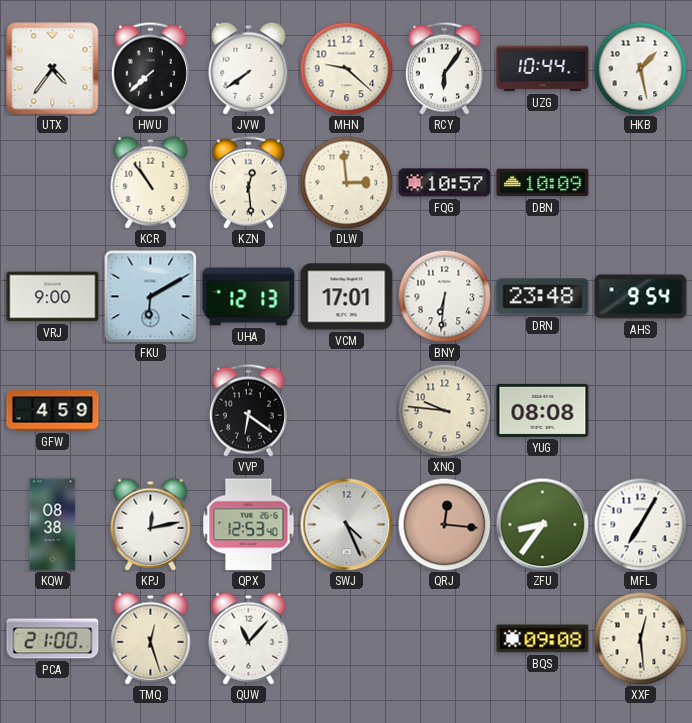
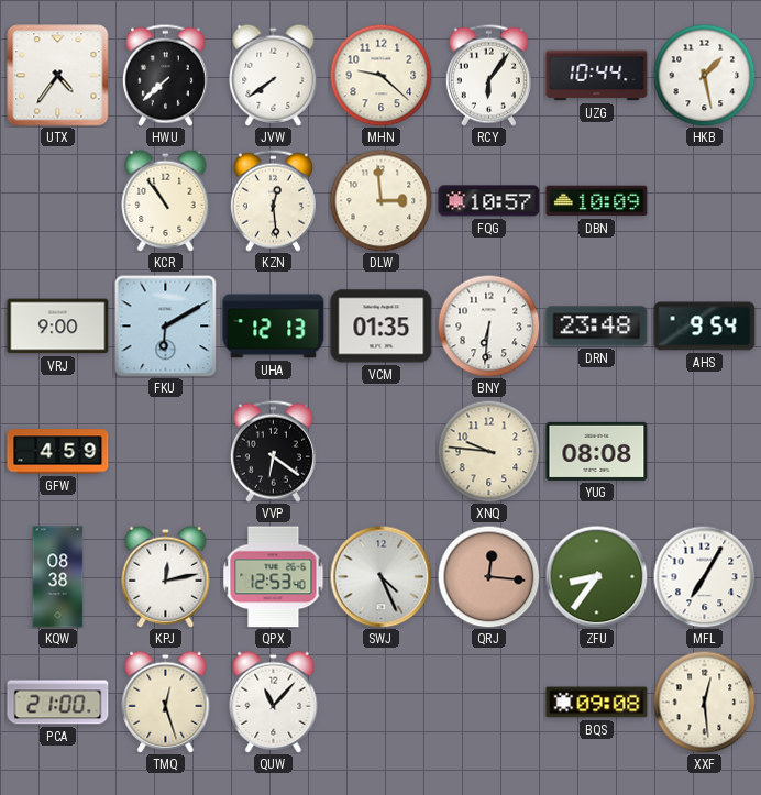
VCM: 17:01 -> 01:35 (382, 327)
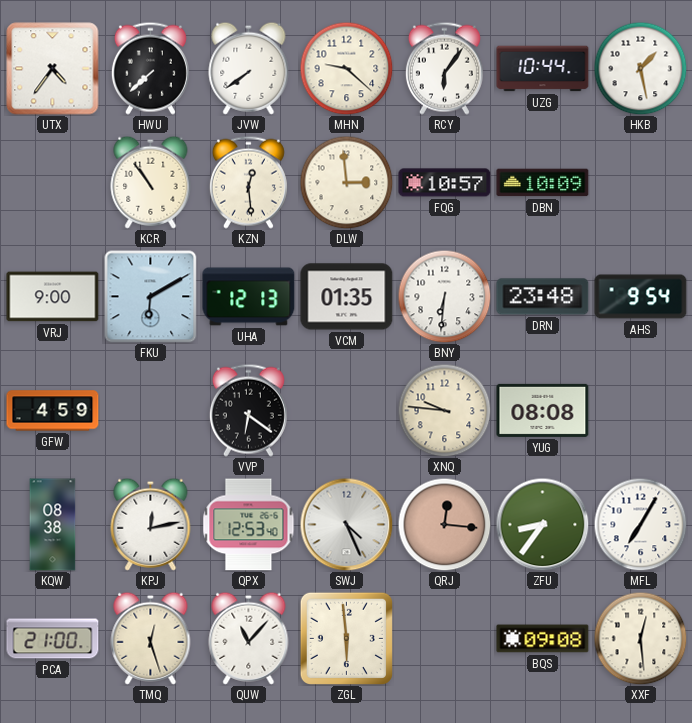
ZGL: none -> 5:59 (346, 638)
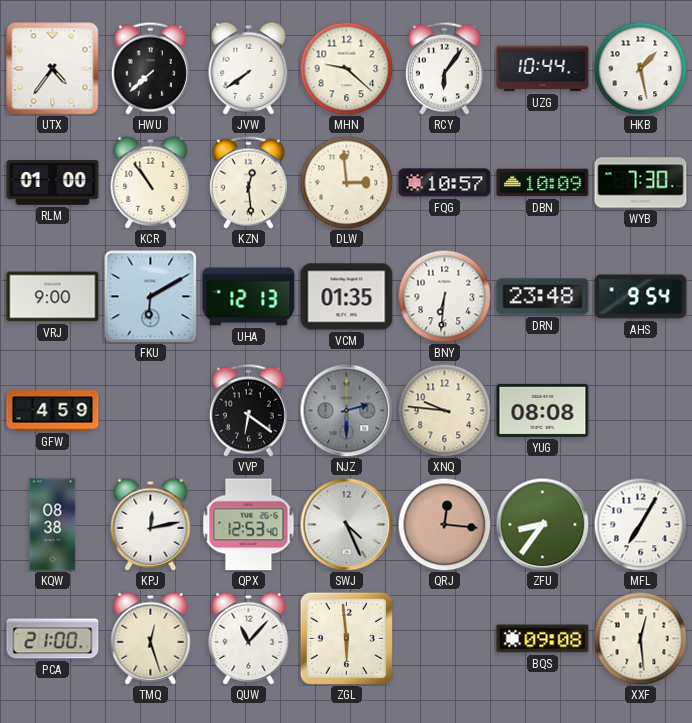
RLM: none -> 01:00 (53, 183)
WYB: none -> 7:30 (641, 183)
NJZ: none -> 2:30 (346, 410)
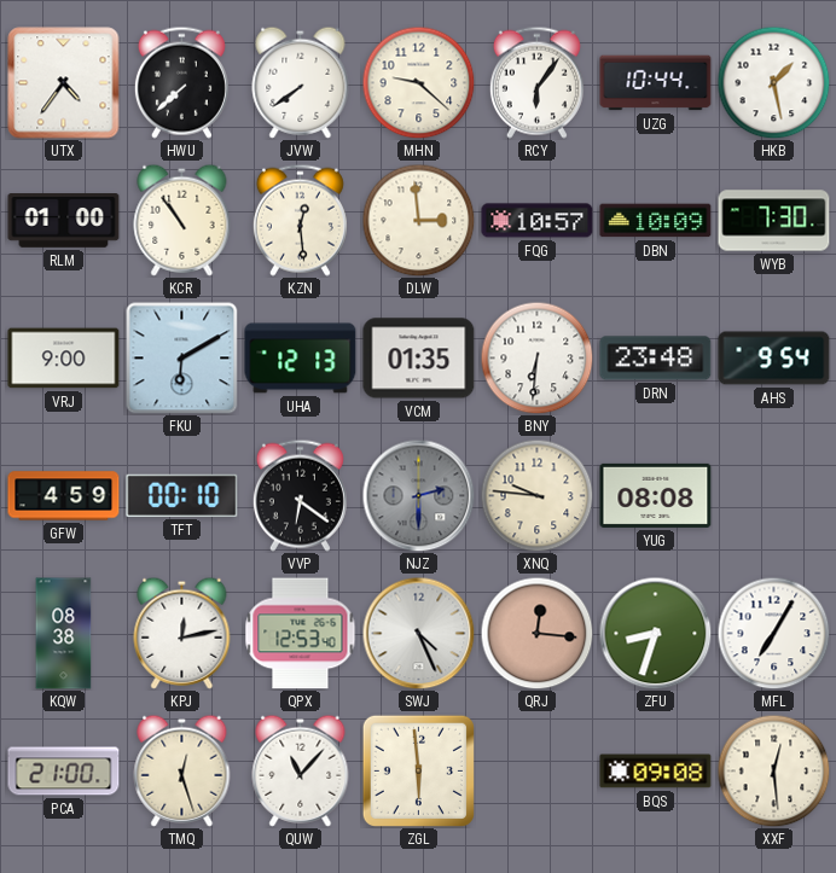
TFT: none -> 00:10 (182, 495)
ZFU: 8:36 -> 8:33 (655, 633)
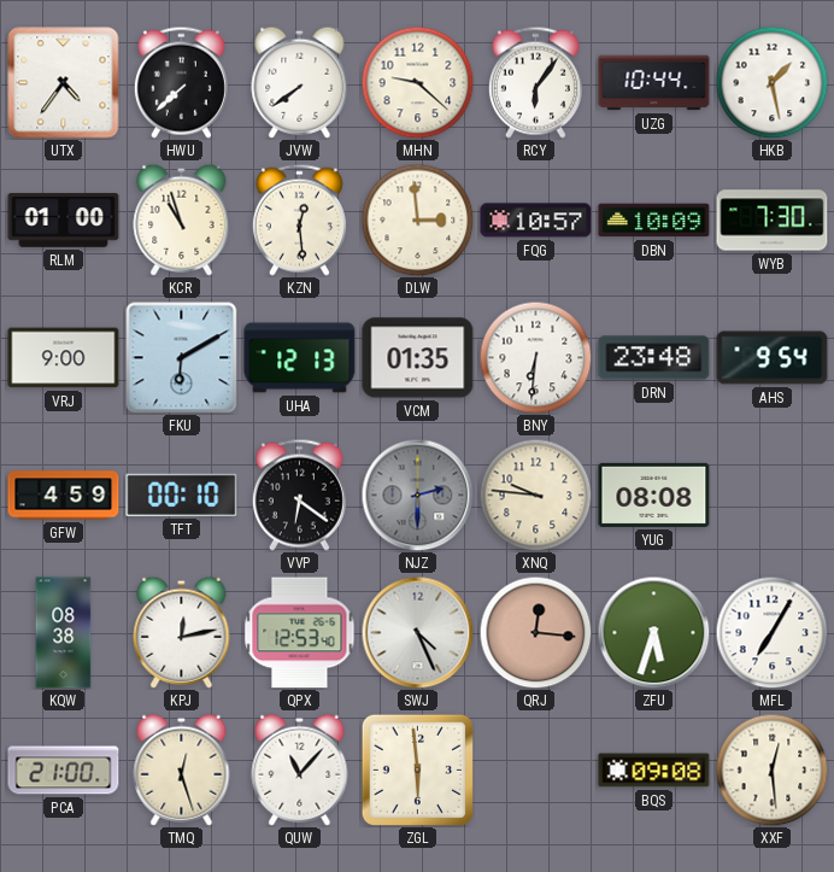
KCR: 10:54 -> 10:57 (182, 220)
ZFU: 8:33 -> 5:33 (653, 632)
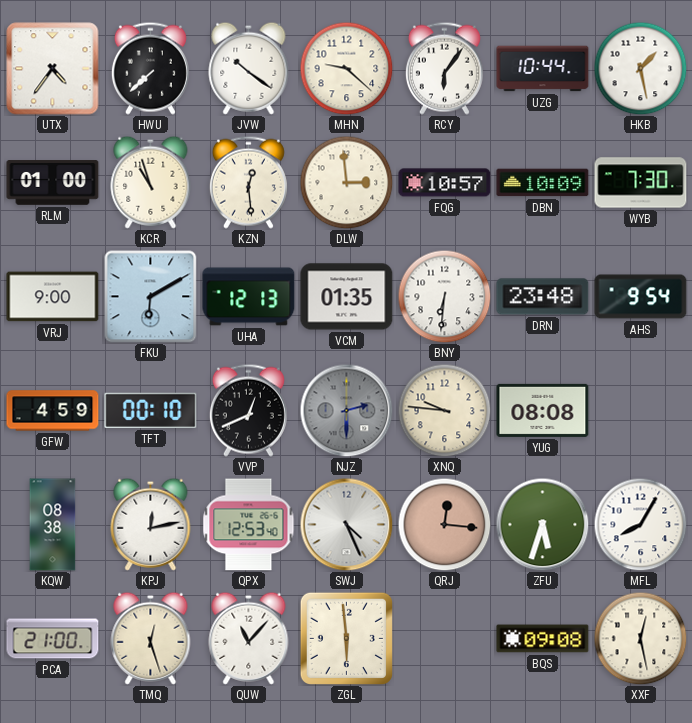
JVW: 7:39 -> 10:21 (249, 68)
VVP: 6:21 -> 12:41 (248, 410)
MFL: 7:05 -> 8:05 (640, 524)
XXF: 12:29 -> 12:28 (640, 638)
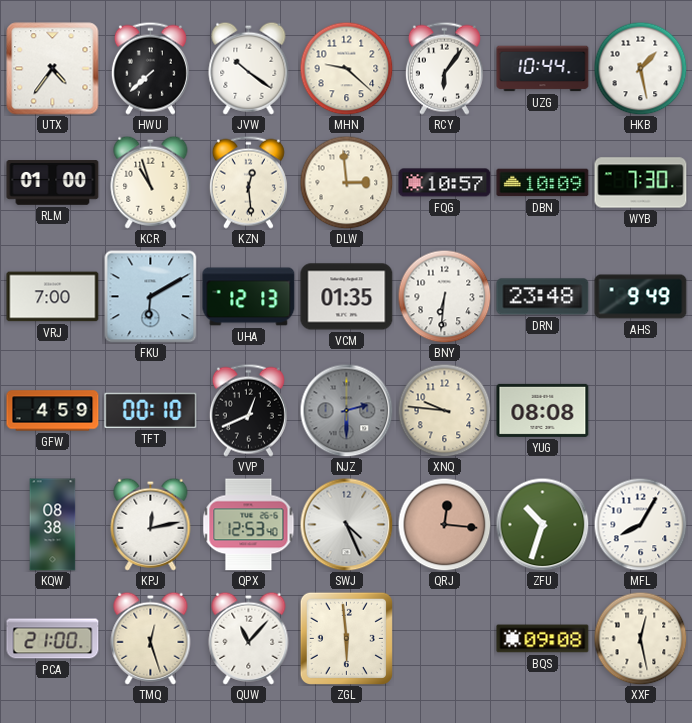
VRJ: 9:00 -> 7:00 (53, 297)
AHS: 9:54 -> 9:49 (641, 297)
ZFU: 5:33 -> 10:33 (542, 524)
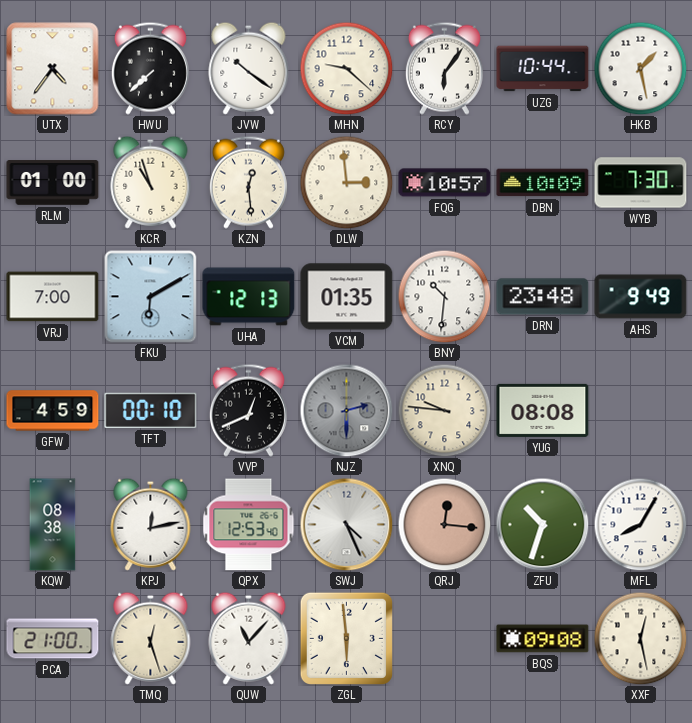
BNY: 6:31 -> 10:31 (444, 296)
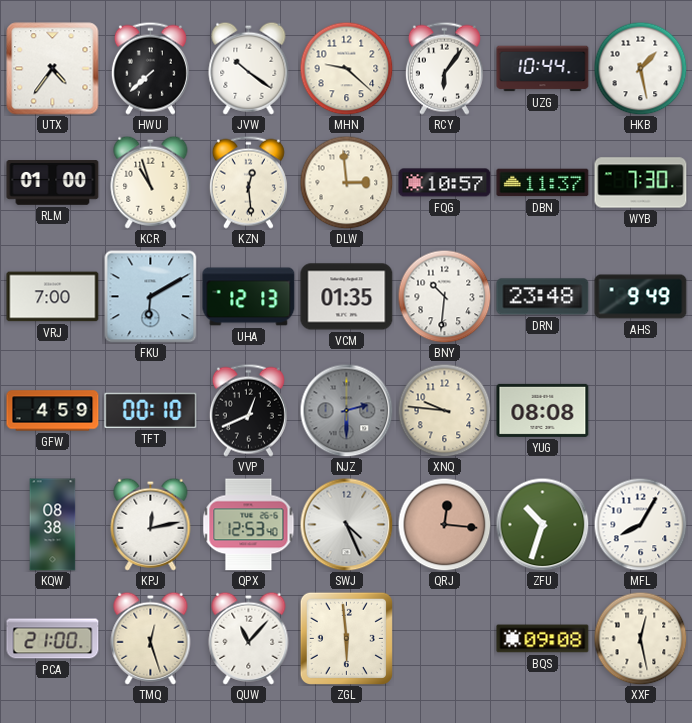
DBN: 10:09 -> 11:37 (543, 183)
